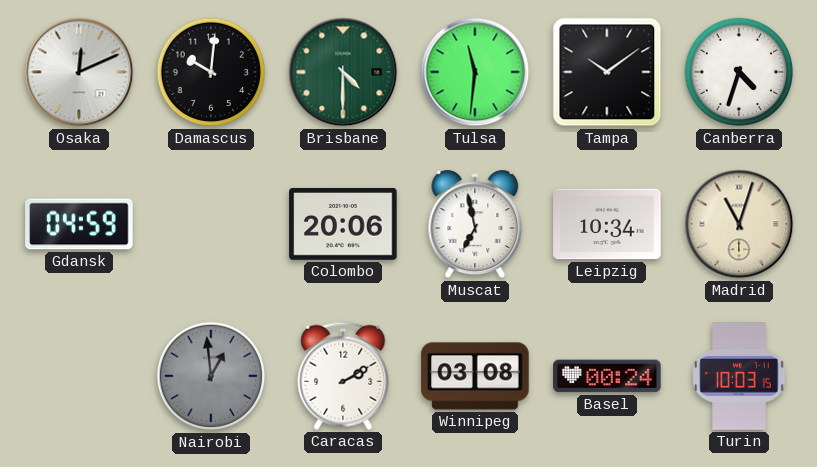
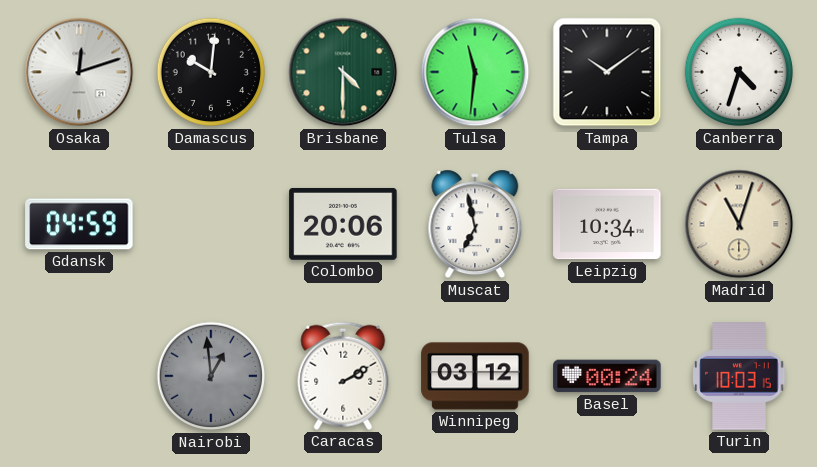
Osaka: 12:11 -> 12:12 (79, 72)
Winnipeg: 03:08 -> 03:12 (475, 376)
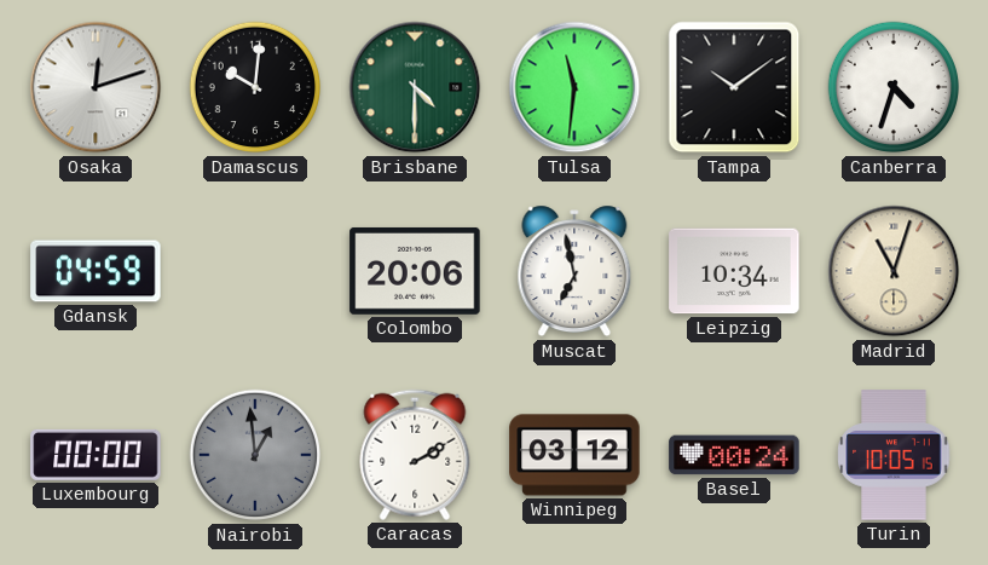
Luxembourg: none -> 00:00 (96, 455)
Turin: 10:03 -> 10:05 (894, 455)
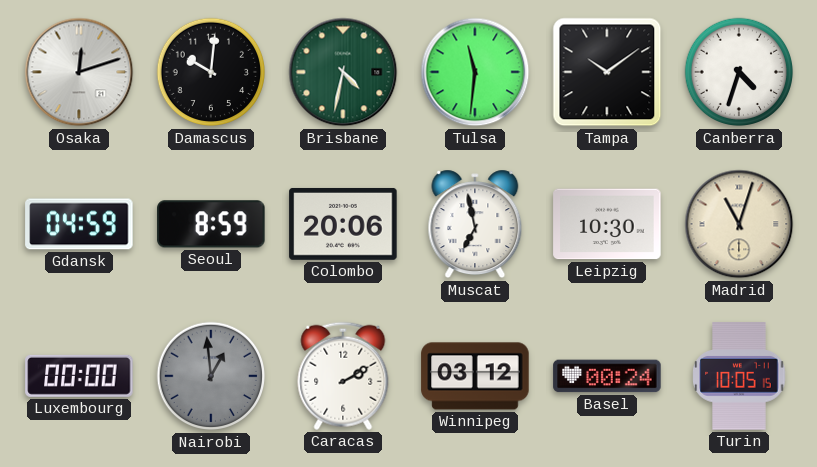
Brisbane: 4:30 -> 4:32 (343, 72)
Seoul: none -> 8:59 (211, 224)
Leipzig: 10:34 -> 10:30 (607, 224)
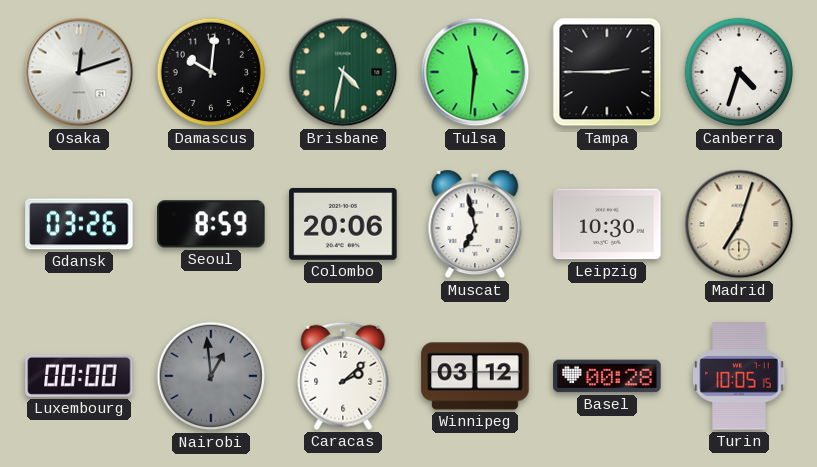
Tampa: 10:09 -> 2:45 (607, 72)
Gdansk: 04:59 -> 03:26 (79, 224)
Madrid: 11:03 -> 7:03 (739, 224)
Caracas: 2:10 -> 2:08 (343, 376)
Basel: 00:24 -> 00:28 (607, 376)
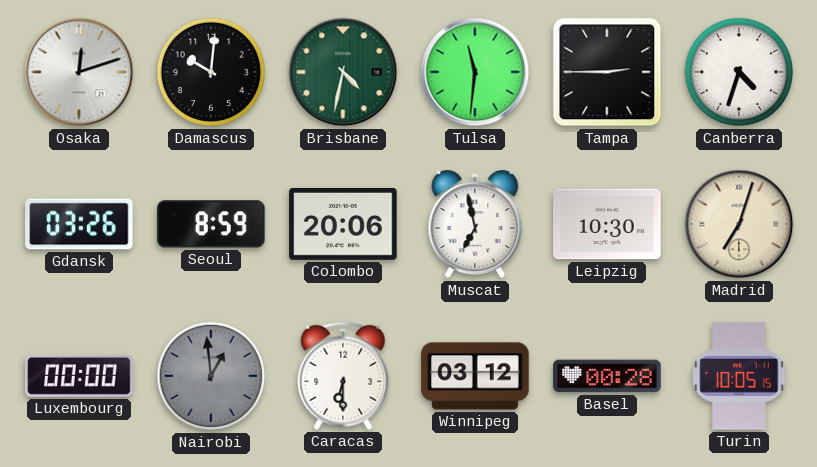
Caracas: 2:08 -> 6:30 (343, 376)
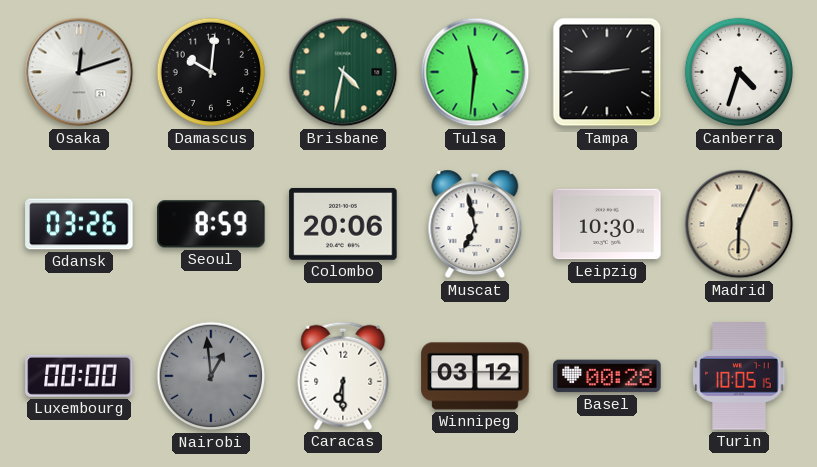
Madrid: 7:03 -> 6:04 (739, 224)
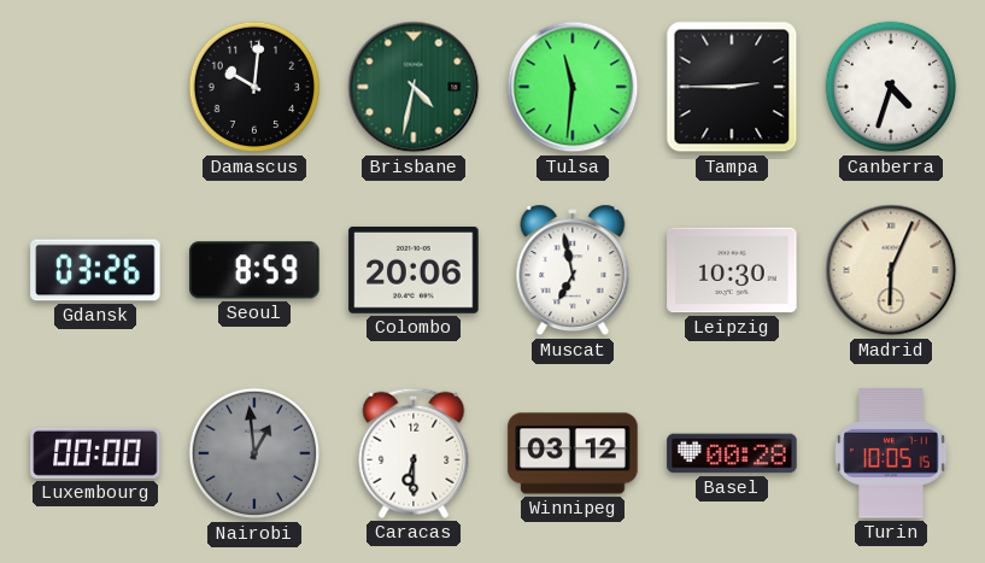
Osaka: 12:12 -> none (79, 72)
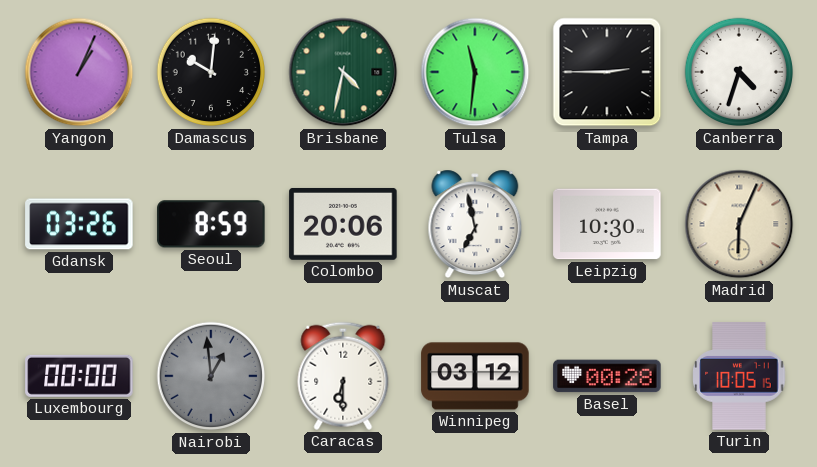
Yangon: none -> 1:04 (79, 72)
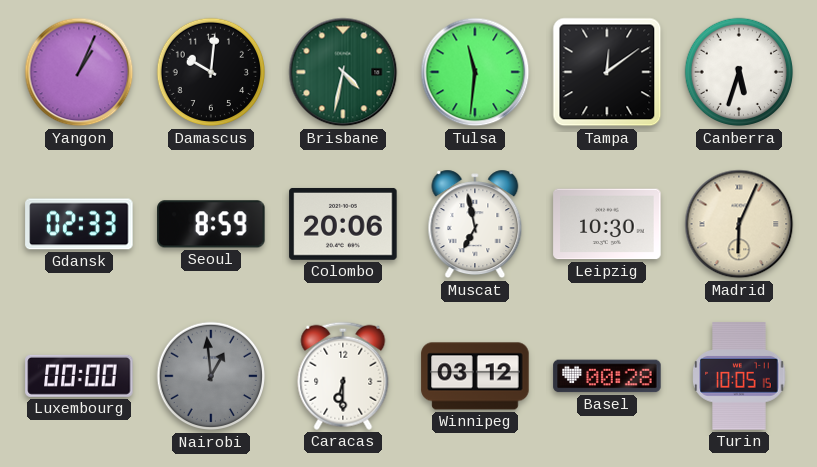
Tampa: 2:45 -> 12:09 (607, 72)
Canberra: 4:33 -> 5:33 (739, 72)
Gdansk: 03:26 -> 02:33 (79, 224)
